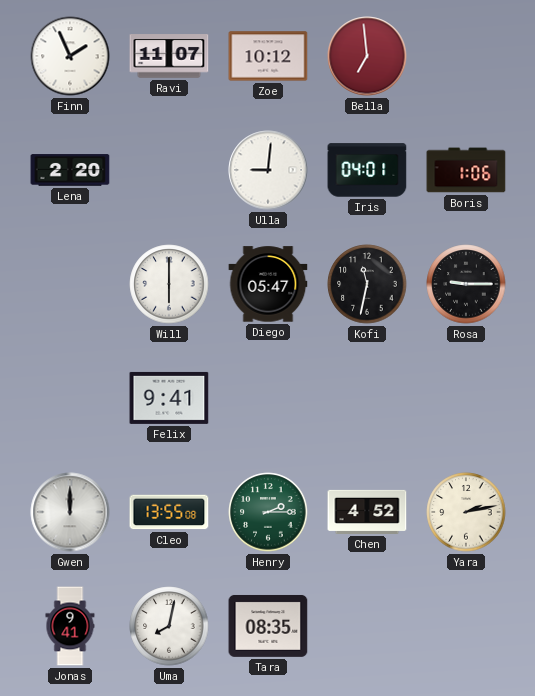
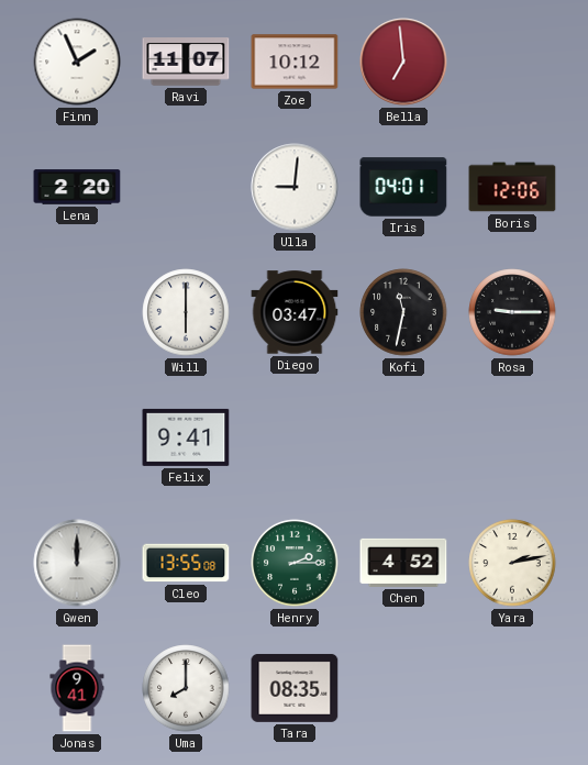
Boris: 1:06 -> 12:06 (512, 187)
Diego: 05:47 -> 03:47 (295, 312)
Uma: 8:02 -> 8:00 (186, 688)
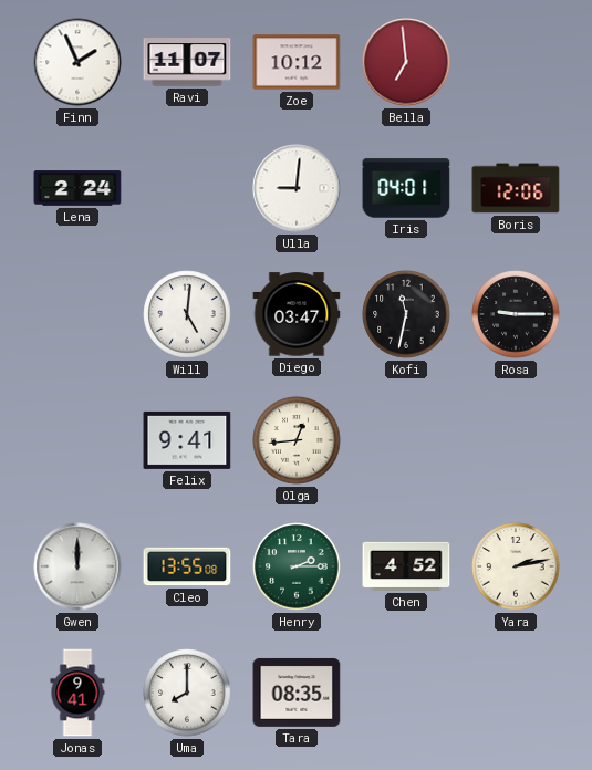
Lena: 2:20 -> 2:24 (77, 188)
Will: 6:00 -> 5:01 (187, 314)
Olga: none -> 12:44 (297, 440)
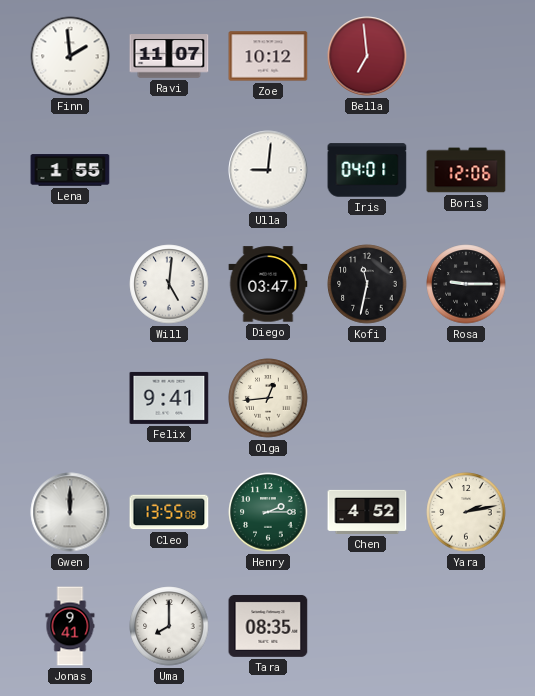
Finn: 1:56 -> 1:59 (70, 56)
Lena: 2:24 -> 1:55 (70, 170)
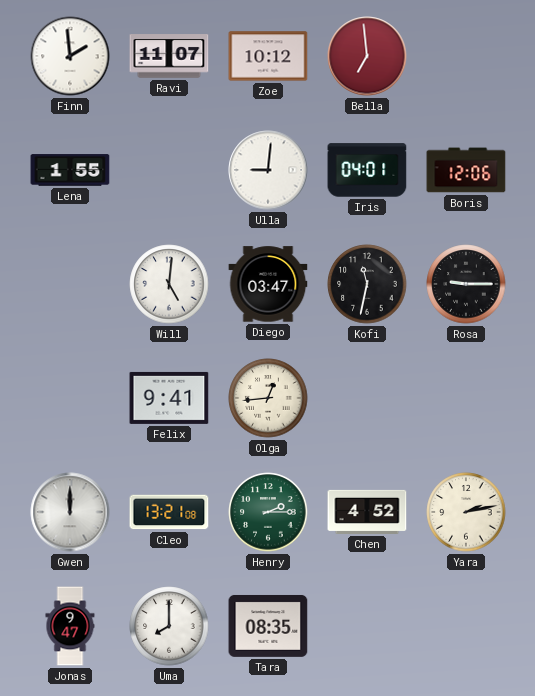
Cleo: 13:55 -> 13:21 (169, 512)
Jonas: 9:41 -> 9:47 (70, 626)
